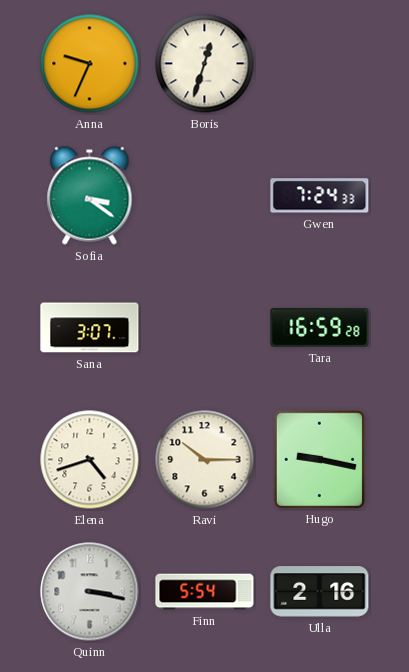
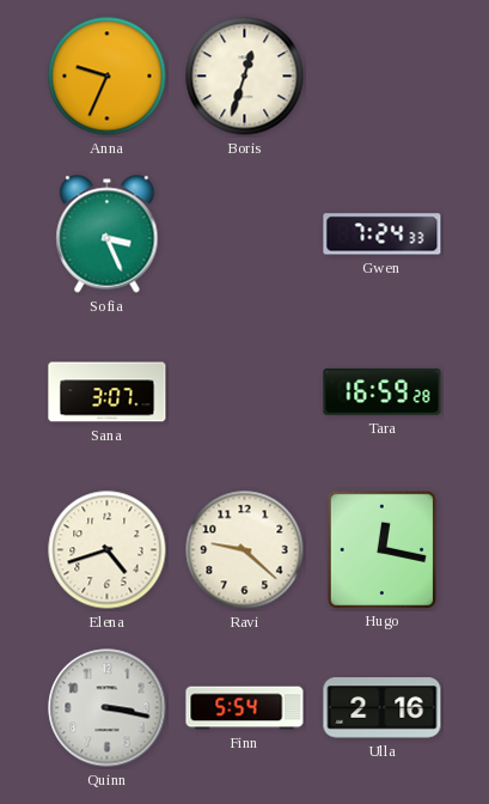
Sofia: 3:21 -> 3:26 (108, 234)
Ravi: 10:15 -> 9:22 (245, 550)
Hugo: 9:17 -> 12:17 (381, 549)
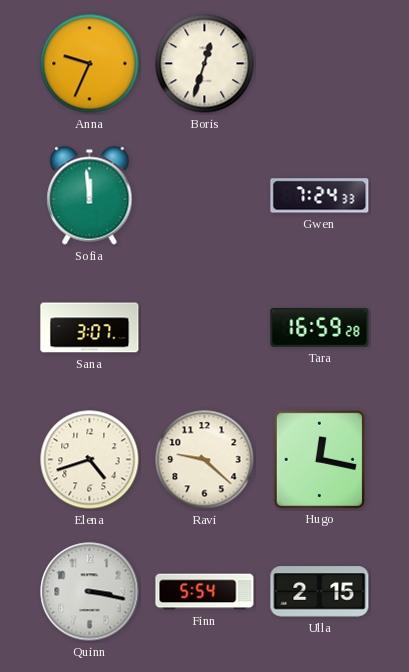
Sofia: 3:26 -> 11:59 (90, 196)
Ulla: 2:16 -> 2:15 (320, 592)
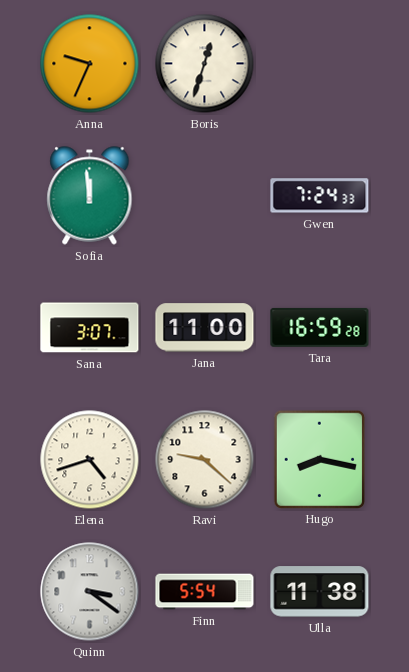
Jana: none -> 11:00 (205, 328)
Hugo: 12:17 -> 8:17 (319, 459)
Quinn: 3:17 -> 3:21 (90, 592)
Ulla: 2:15 -> 11:38 (320, 592)
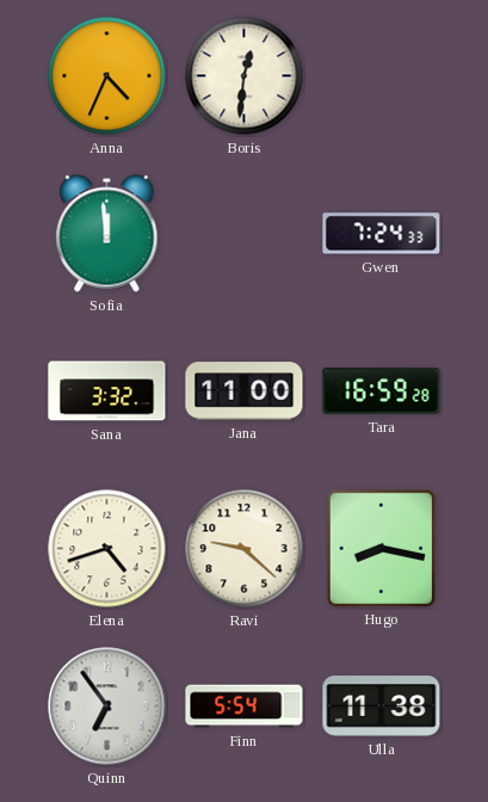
Anna: 9:34 -> 4:34 (107, 76)
Boris: 12:33 -> 12:31 (245, 76)
Sana: 3:07 -> 3:32 (107, 391)
Quinn: 3:21 -> 6:54 (107, 707)
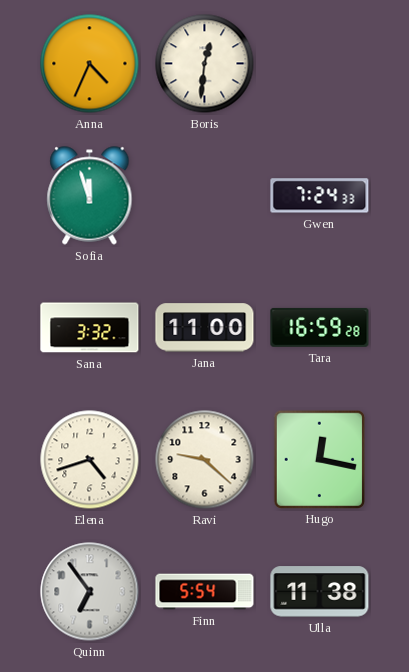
Sofia: 11:59 -> 11:57 (90, 196)
Hugo: 8:17 -> 12:17 (319, 459)
